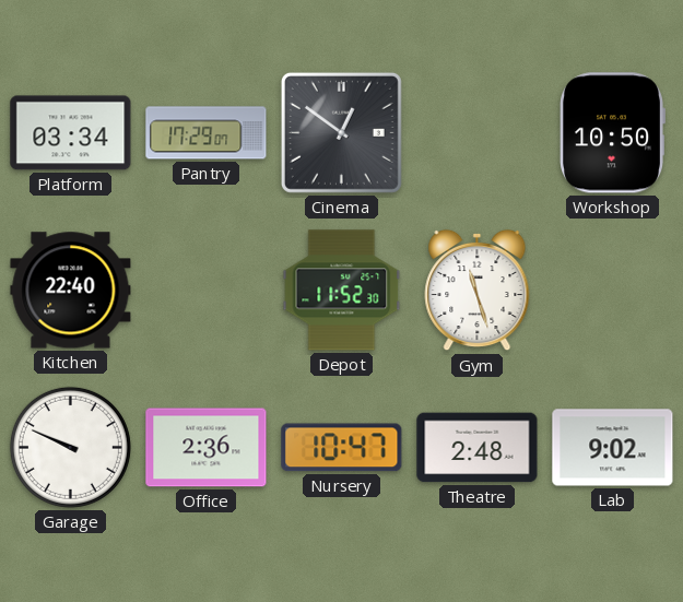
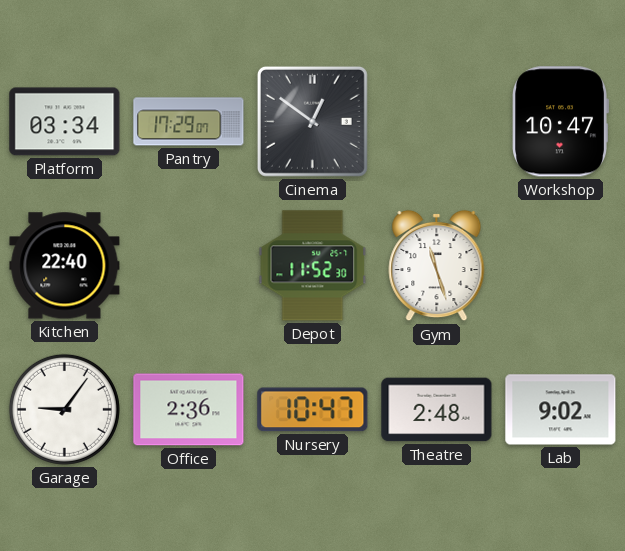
Workshop: 10:50 -> 10:47 (560, 122)
Garage: 9:49 -> 9:06 (64, 409)
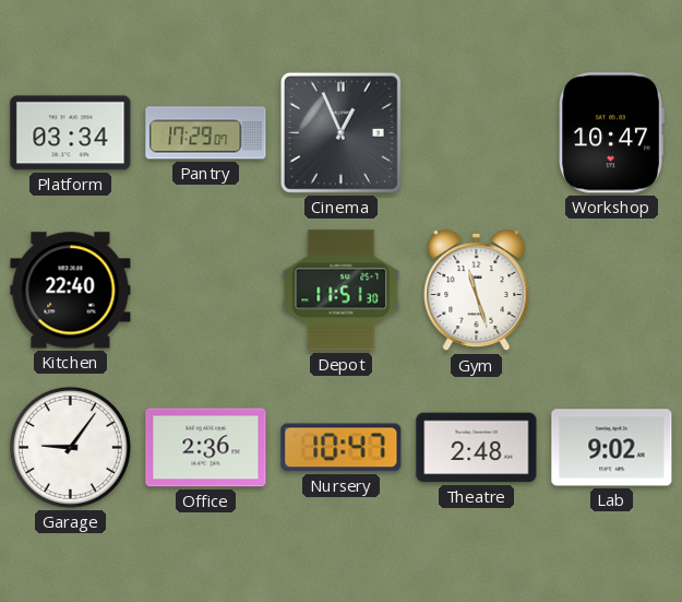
Cinema: 12:51 -> 12:56 (340, 132)
Depot: 11:52 -> 11:51 (342, 291)
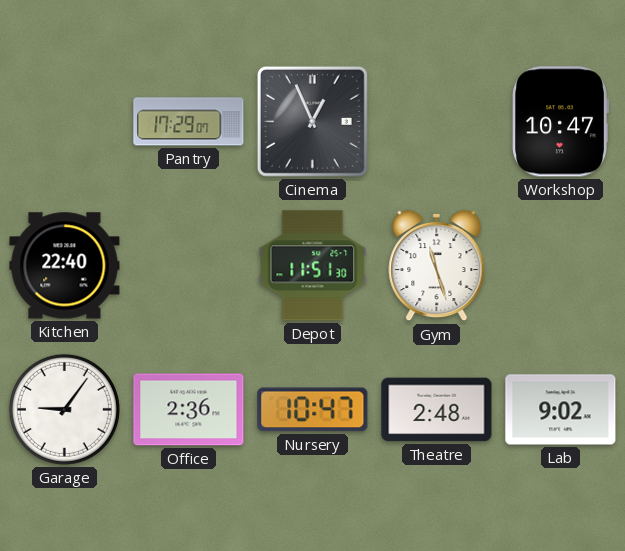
Platform: 03:34 -> none (71, 133)
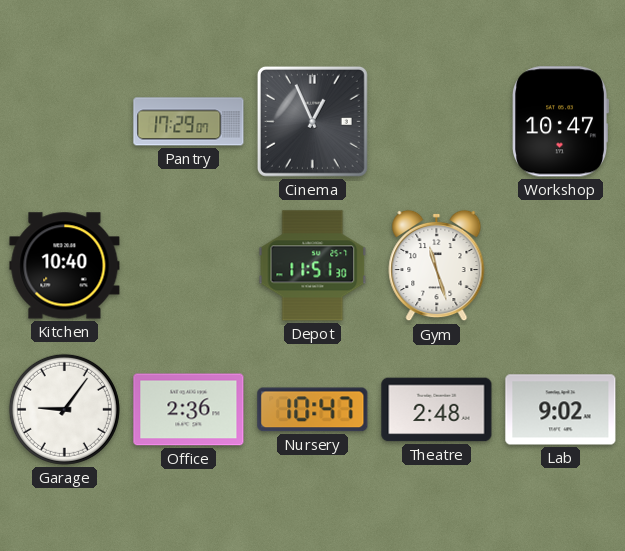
Kitchen: 22:40 -> 10:40 (65, 266)
